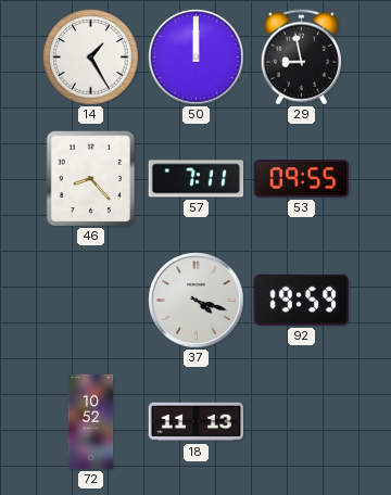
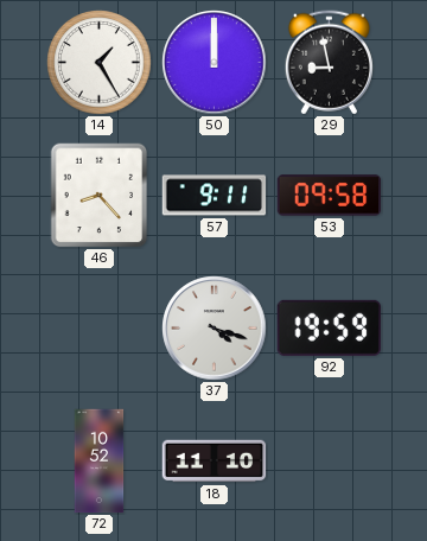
57: 7:11 -> 9:11 (215, 196)
53: 09:55 -> 09:58 (330, 196)
18: 11:13 -> 11:10 (215, 462)
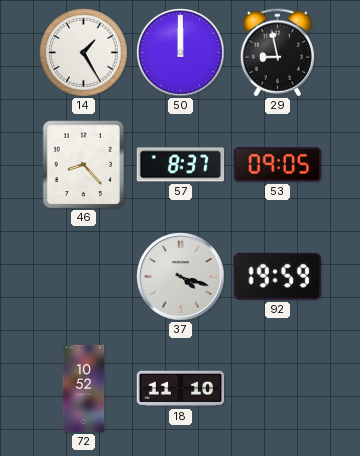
57: 9:11 -> 8:37 (181, 165)
53: 09:58 -> 09:05 (278, 165)
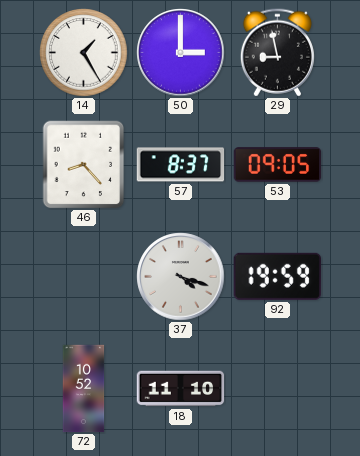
50: 12:00 -> 3:00 (181, 53)
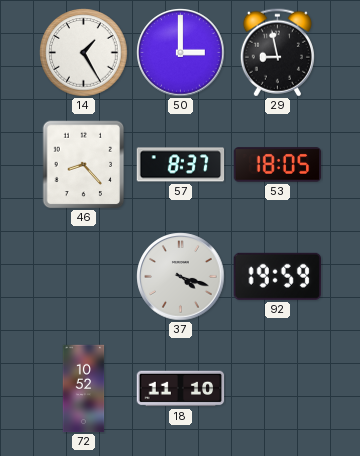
53: 09:05 -> 18:05 (278, 165)
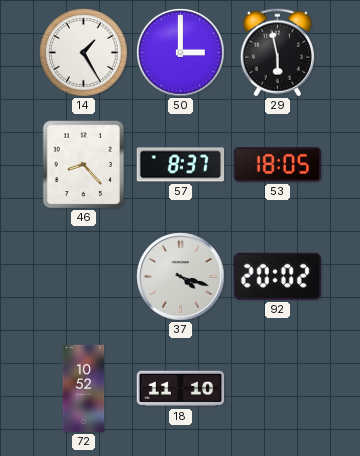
29: 8:58 -> 5:58 (277, 53)
92: 19:59 -> 20:02 (277, 276)
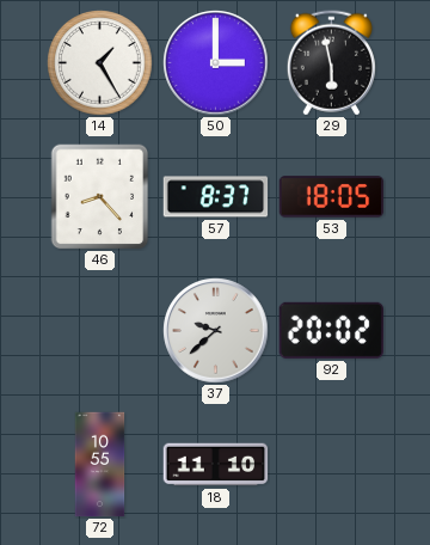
37: 4:18 -> 9:38 (216, 331)
72: 10:52 -> 10:55 (100, 465)
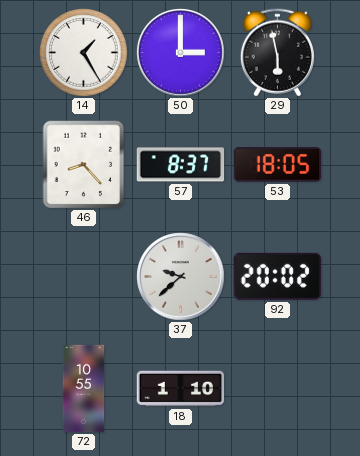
18: 11:10 -> 1:10 (181, 389)
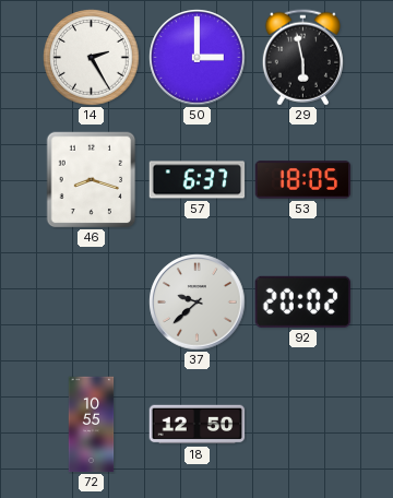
14: 1:25 -> 2:25 (92, 58)
46: 8:23 -> 8:18 (92, 180)
57: 8:37 -> 6:37 (198, 180)
18: 1:10 -> 12:50 (198, 425)
